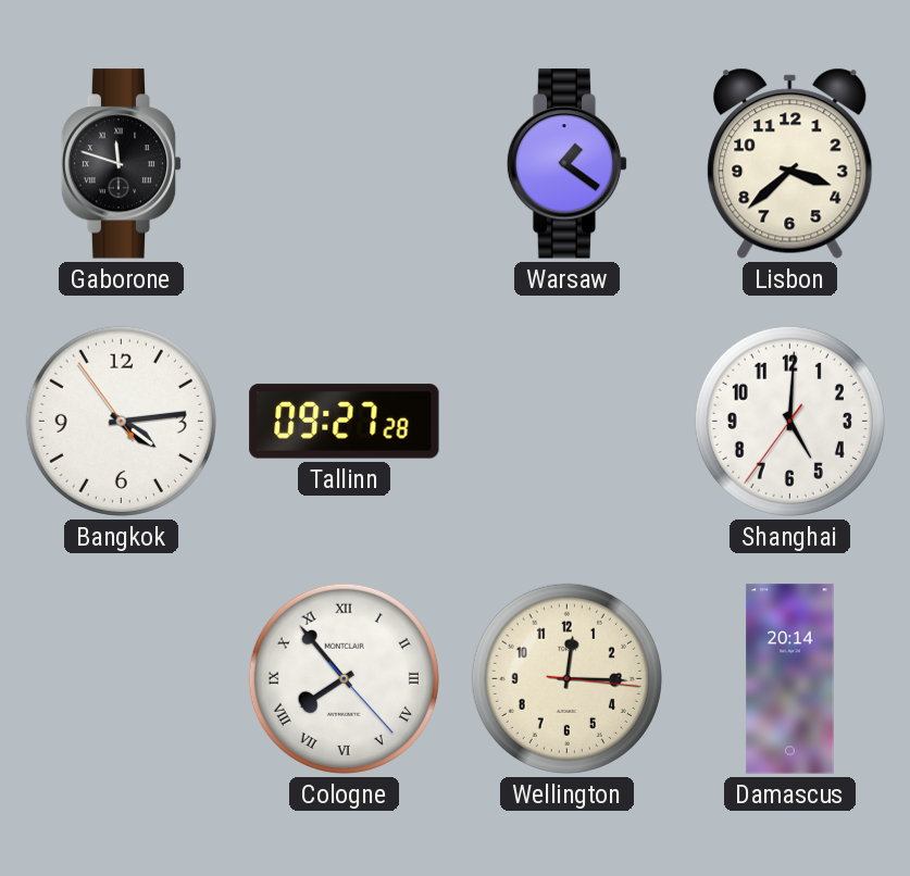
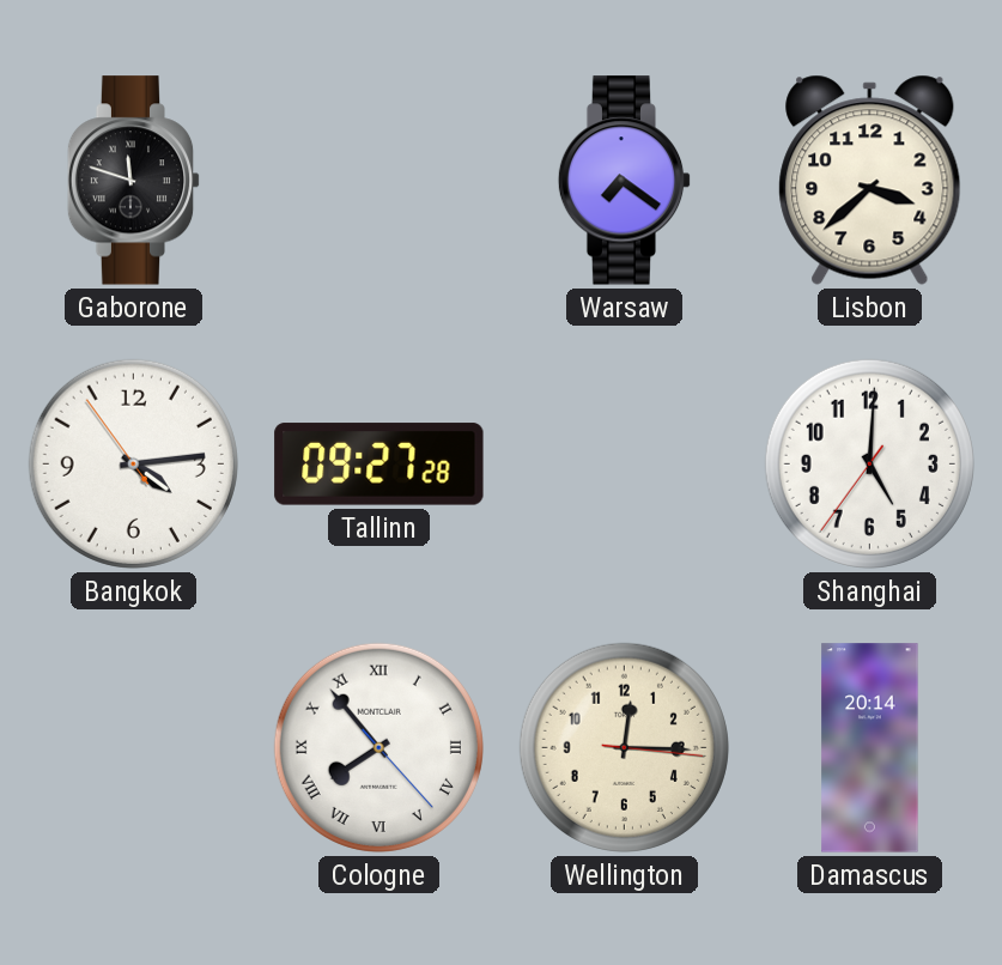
Warsaw: 1:21 -> 7:21 (625, 181)
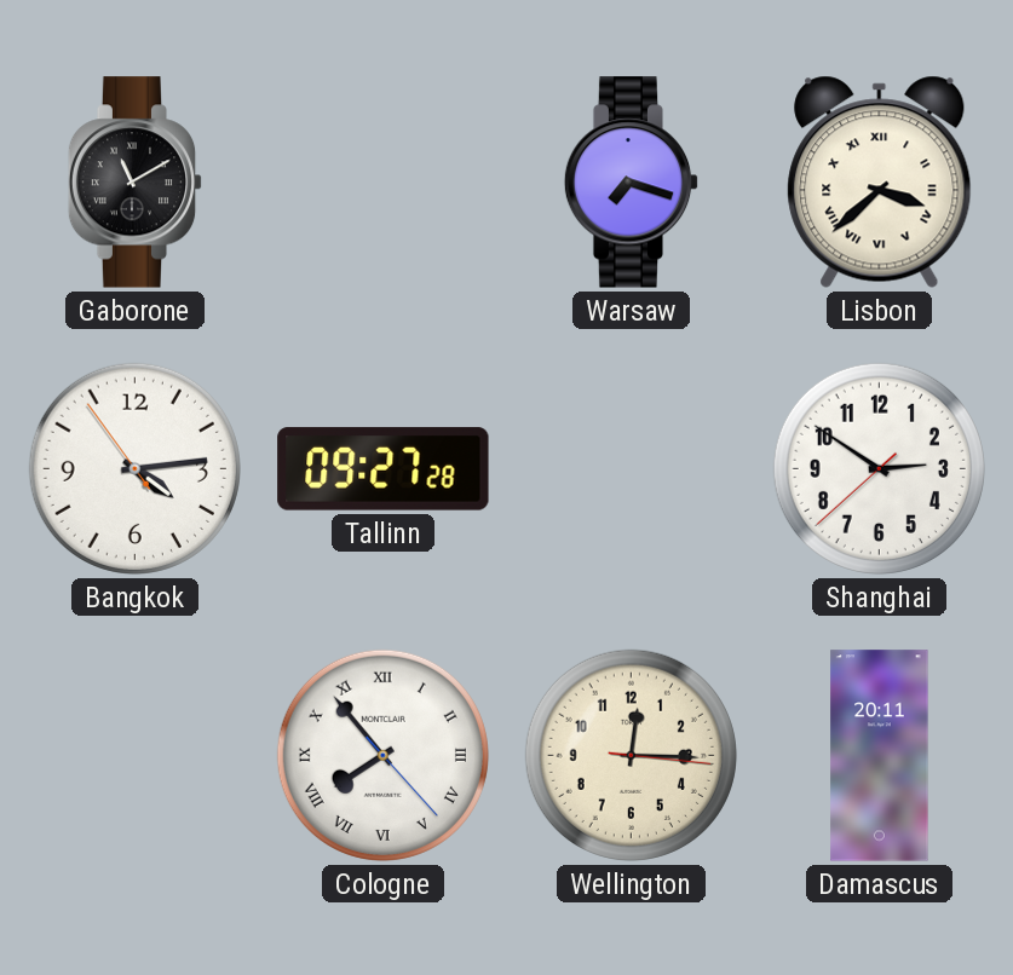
Gaborone: 11:48 -> 11:10 (136, 183)
Warsaw: 7:21 -> 7:18 (632, 183)
Lisbon numerals: Arabic -> Roman (880, 181)
Shanghai: 5:00 -> 2:50 (879, 468)
Damascus: 20:14 -> 20:11 (880, 756)
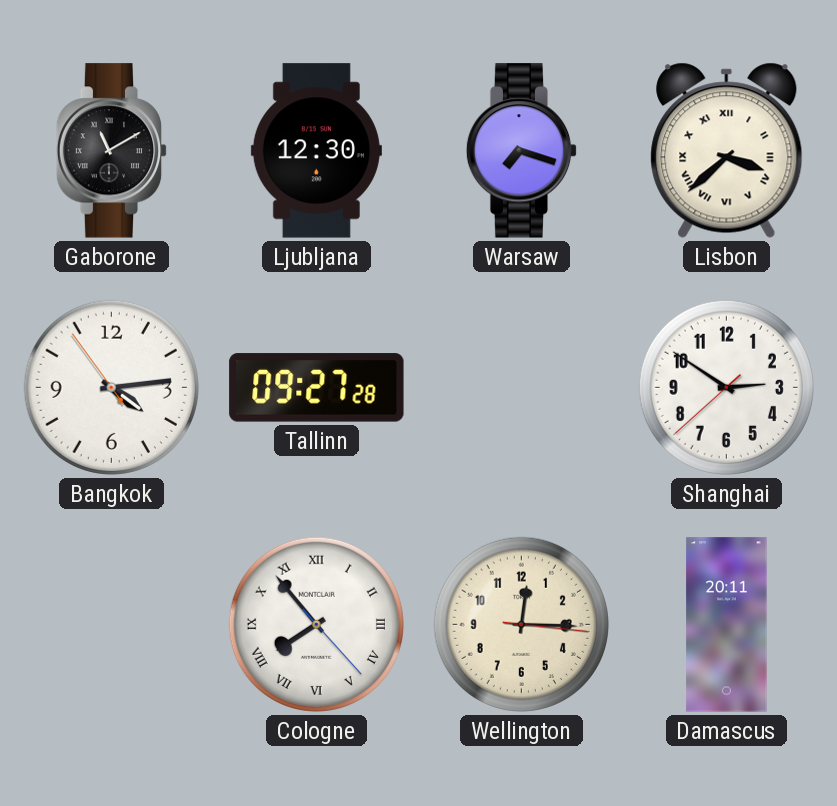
Ljubljana: none -> 12:30 (316, 151)
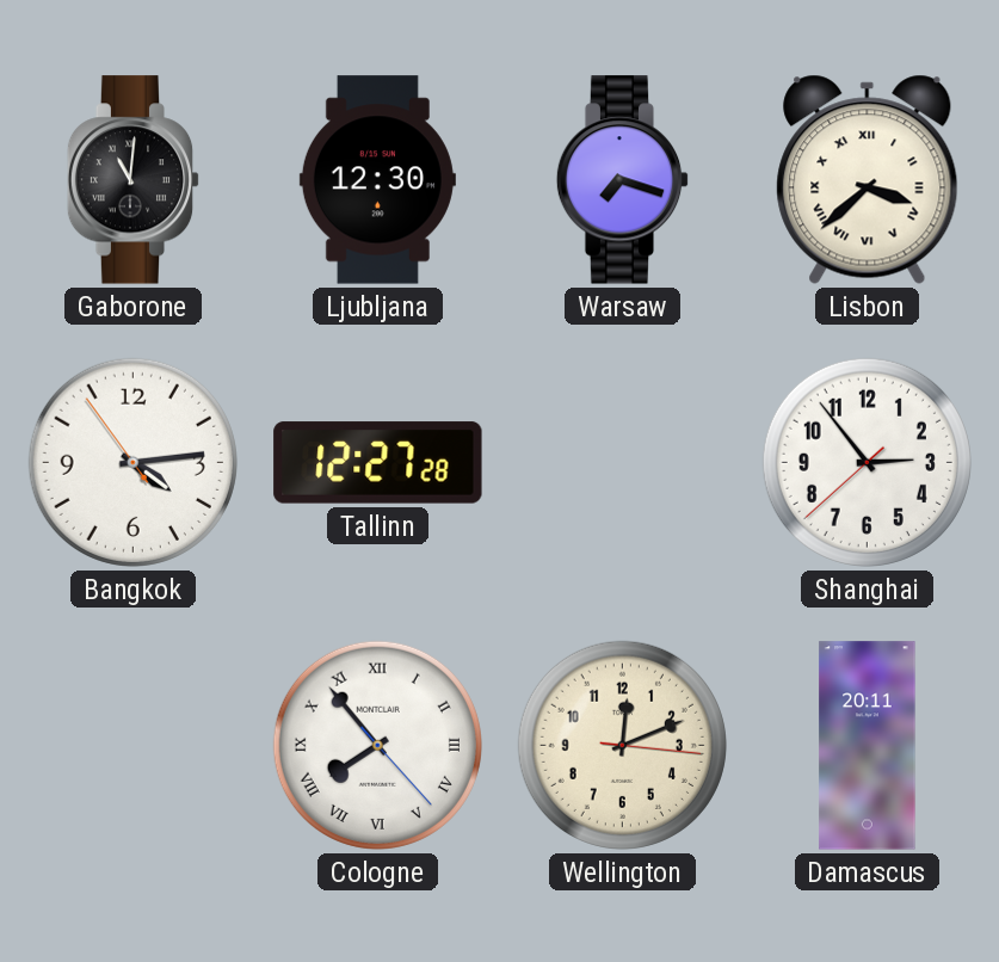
Gaborone: 11:10 -> 11:01 (134, 180)
Tallinn: 09:27 -> 12:27 (378, 463)
Shanghai: 2:50 -> 2:53 (867, 462)
Wellington: 12:15 -> 12:11 (622, 745)
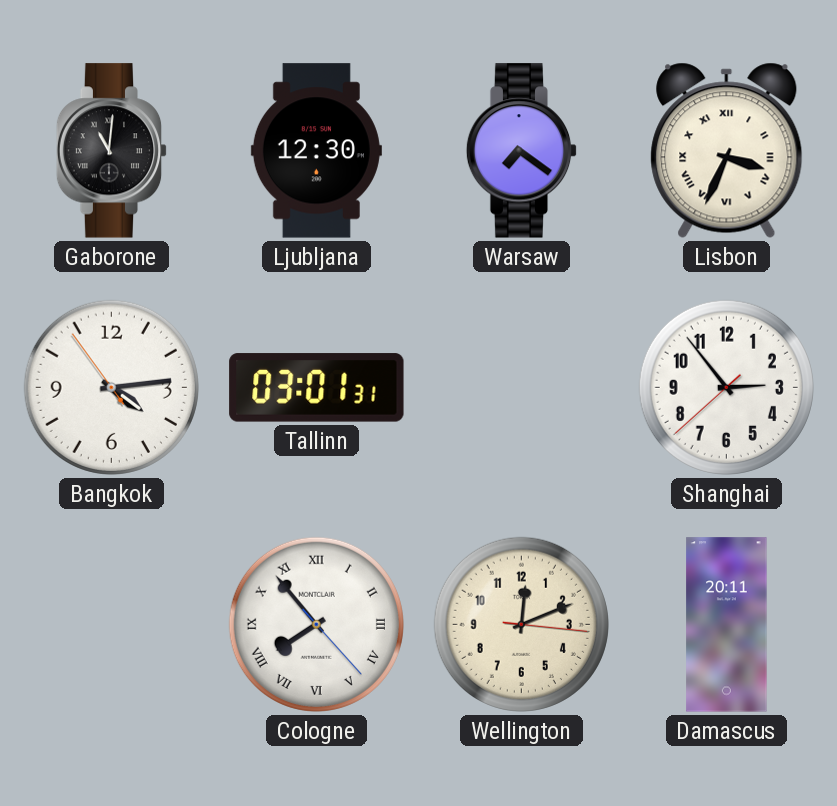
Warsaw: 7:18 -> 7:21 (522, 151)
Lisbon: 3:38 -> 3:34 (727, 150)
Tallinn: 12:27 -> 03:01 (317, 388)
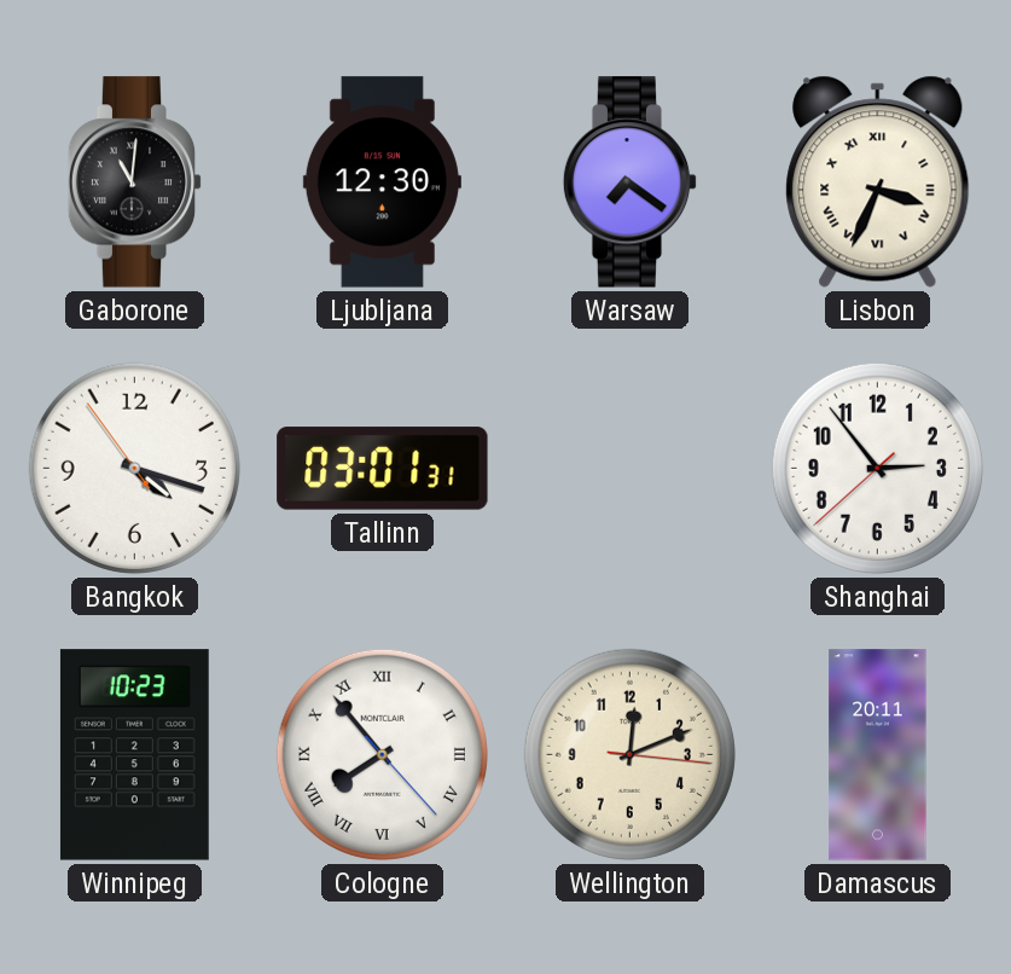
Bangkok: 4:13 -> 4:17 (134, 468)
Winnipeg: none -> 10:23 (134, 755)
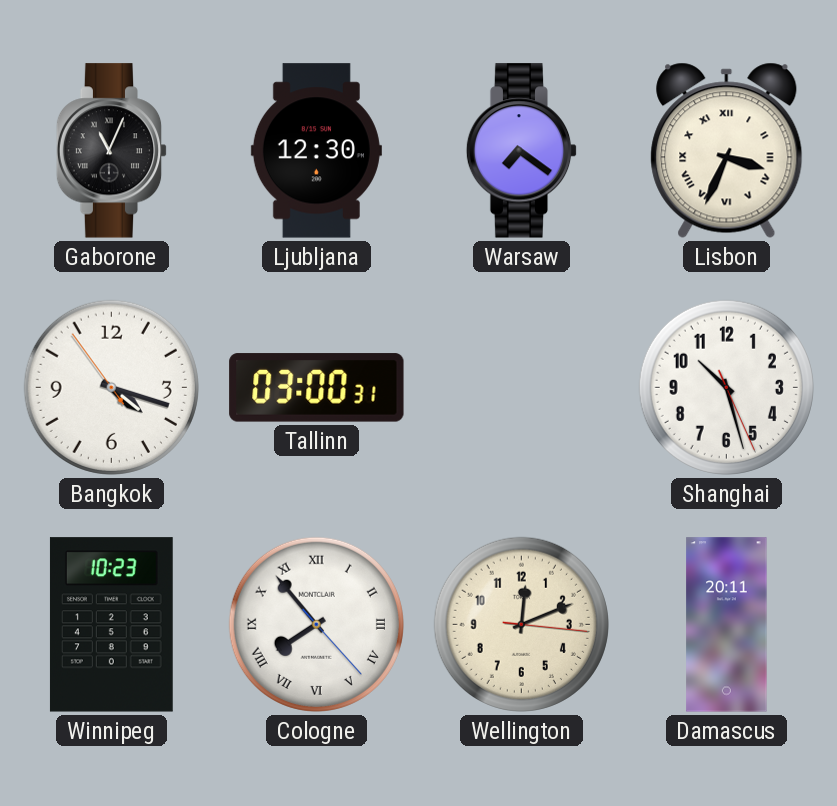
Gaborone: 11:01 -> 11:04 (112, 151)
Tallinn: 03:01 -> 03:00 (317, 388)
Shanghai: 2:53 -> 10:27 (726, 387)
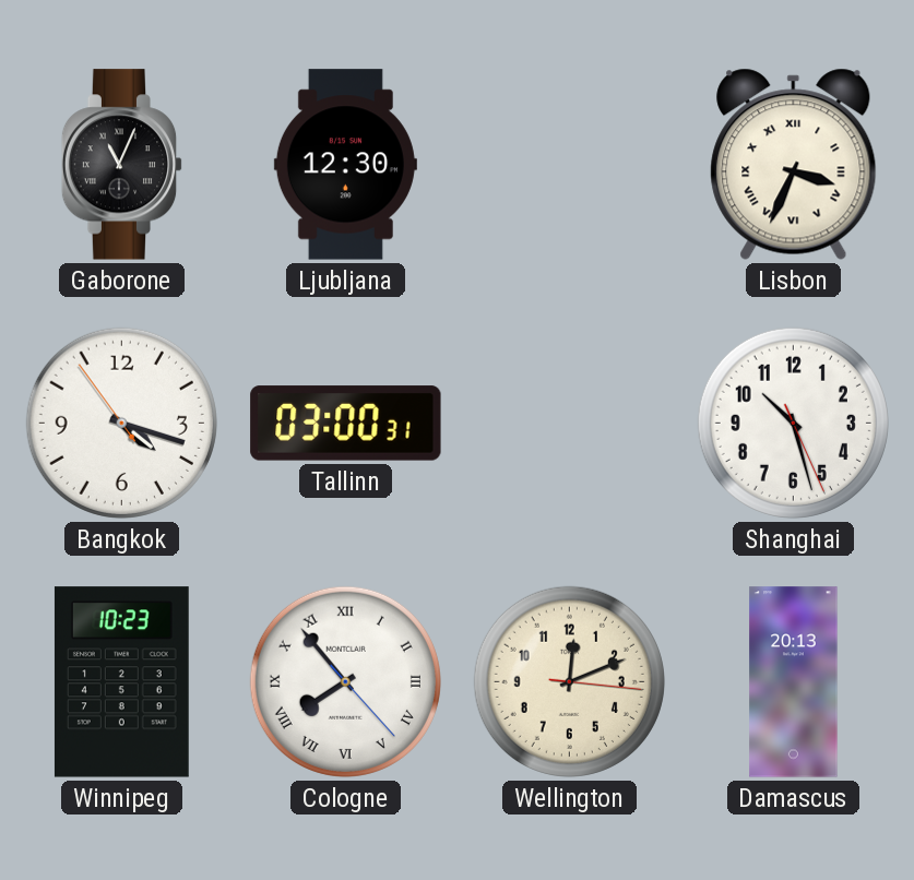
Warsaw: 7:21 -> none (522, 151)
Damascus: 20:11 -> 20:13 (794, 682)
